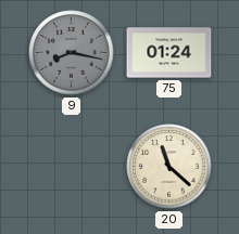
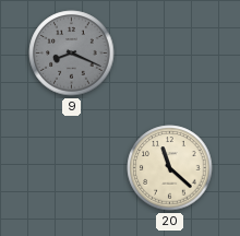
9: 8:17 -> 8:19 (72, 54)
75: 01:24 -> none (169, 53)
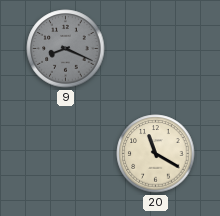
20: 11:22 -> 11:20 (156, 154)
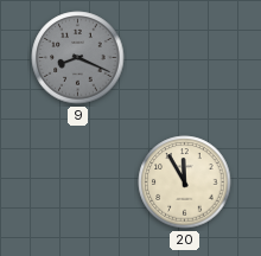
20: 11:20 -> 11:55 (185, 183)
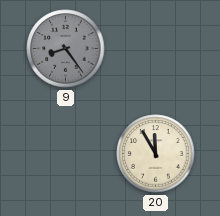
9: 8:19 -> 8:24 (66, 49)
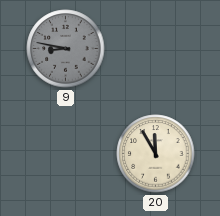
9: 8:24 -> 8:47 (66, 49)
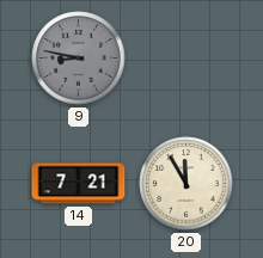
14: none -> 7:21 (79, 184)
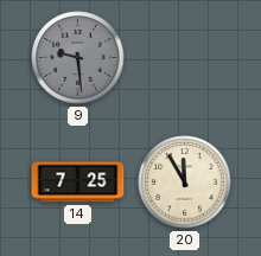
9: 8:47 -> 9:29 (78, 58)
14: 7:21 -> 7:25 (78, 183)
